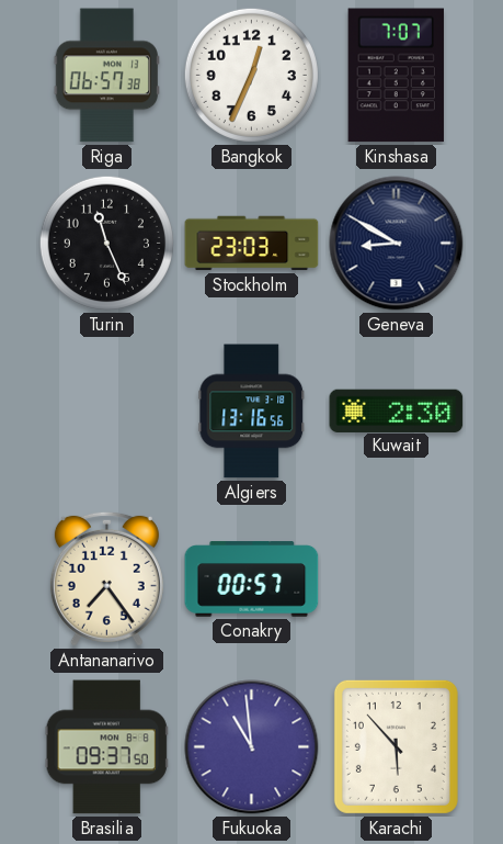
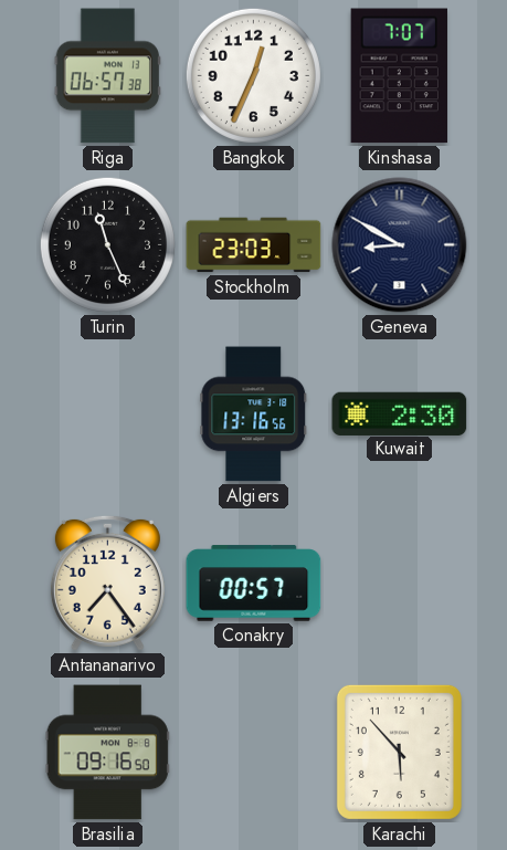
Brasilia: 09:37 -> 09:16 (107, 753)
Fukuoka: 10:59 -> none (252, 747)
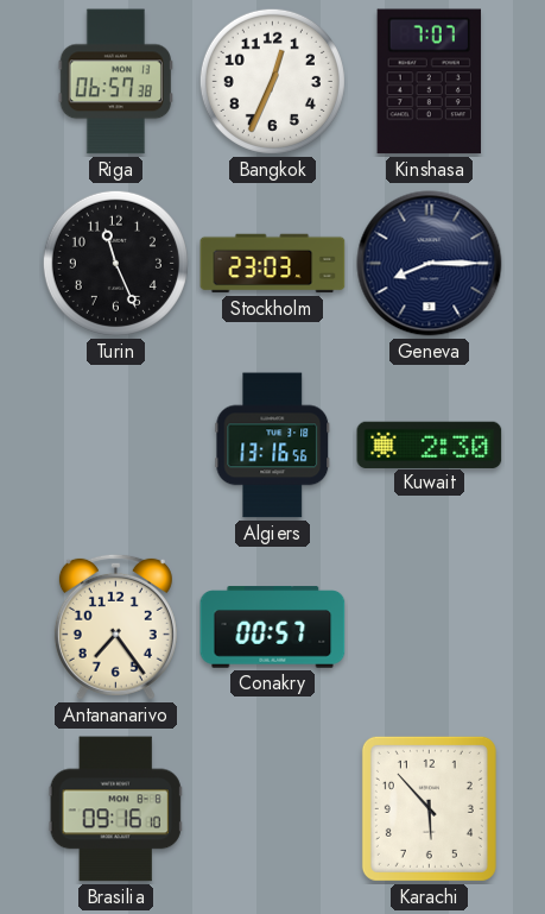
Geneva: 8:50 -> 8:15 (430, 264)
Brasilia: 09:16:50 -> 09:16:10 (115, 809)
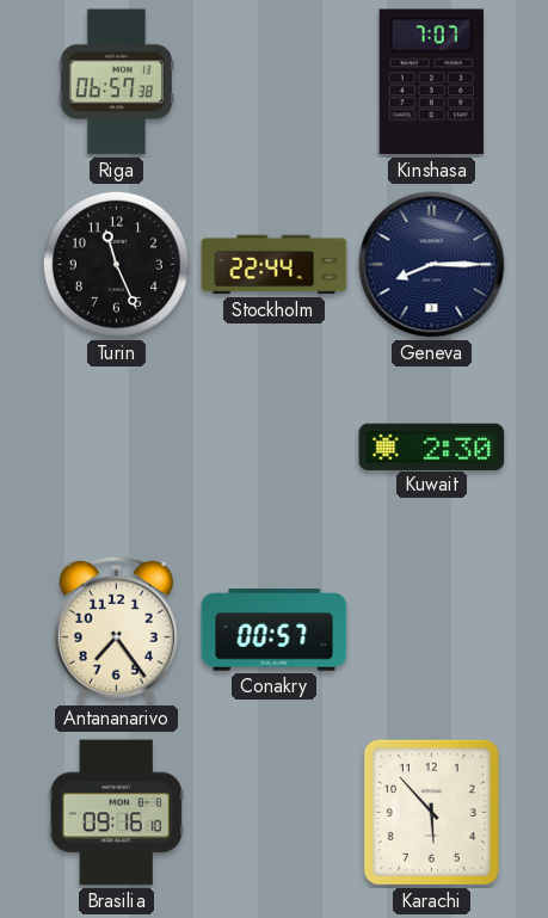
Bangkok: 12:34 -> none (272, 81)
Stockholm: 23:03 -> 22:44 (275, 265)
Algiers: 13:16 -> none (273, 446)
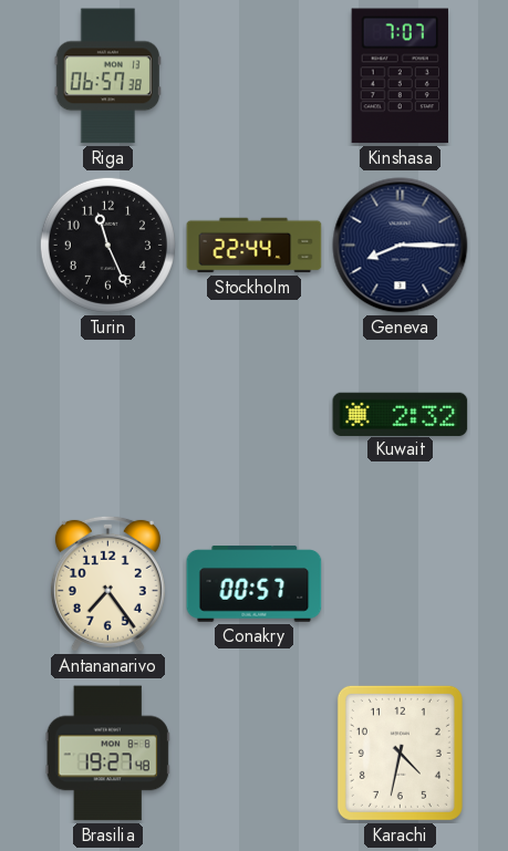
Kuwait: 2:30 -> 2:32 (401, 414)
Brasilia: 09:16 -> 19:27 (107, 754)
Karachi: 5:53 -> 4:32 (400, 753)
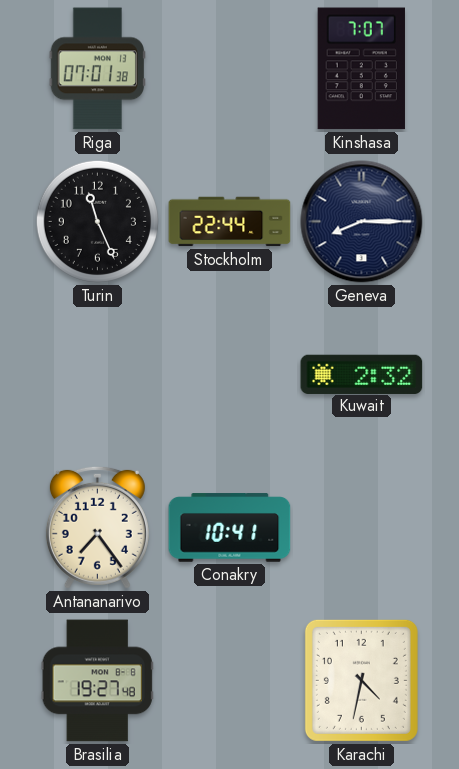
Riga: 06:57 -> 07:01 (97, 69)
Conakry: 00:57 -> 10:41 (230, 528)
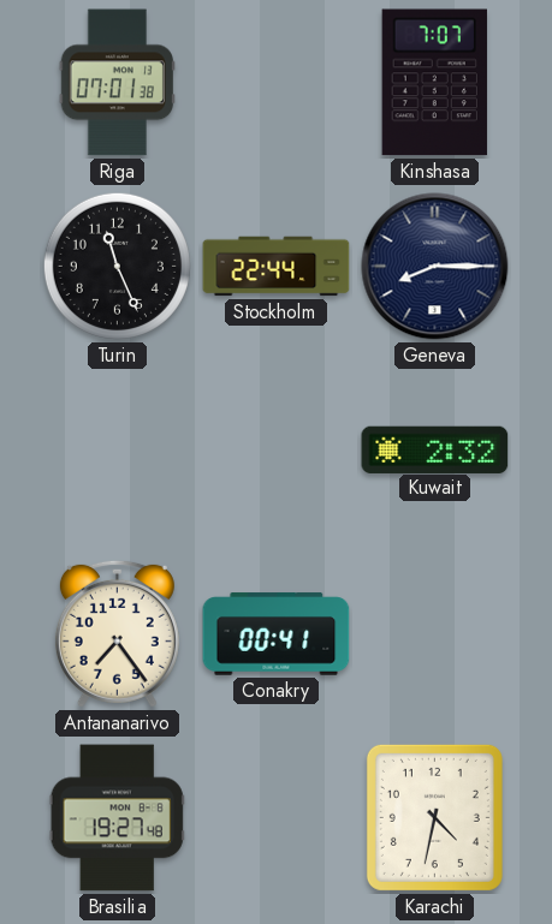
Conakry: 10:41 -> 00:41 (277, 634)
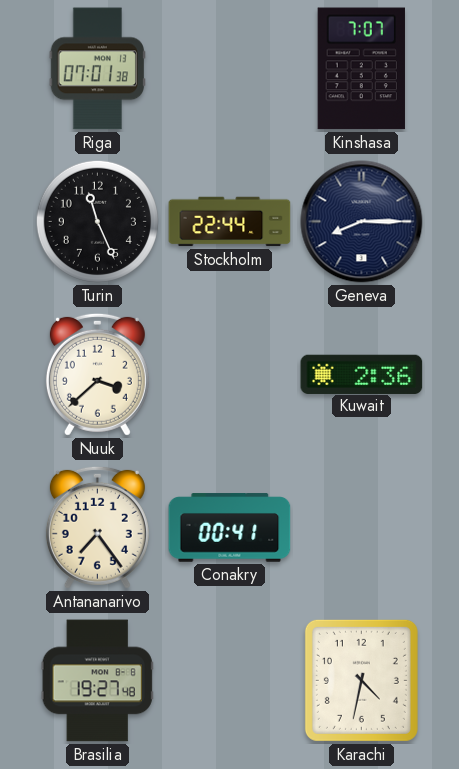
Nuuk: none -> 3:38 (97, 374)
Kuwait: 2:32 -> 2:36 (362, 374)
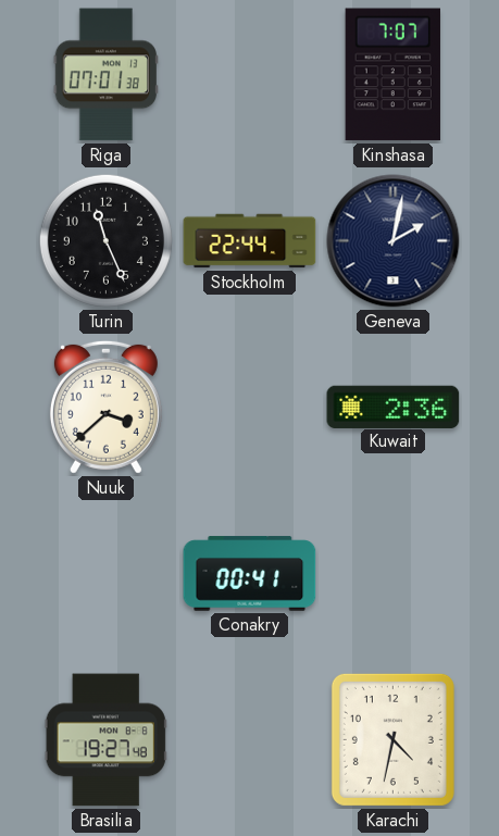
Geneva: 8:15 -> 2:02 (394, 241)
Antananarivo: 7:24 -> none (97, 527)
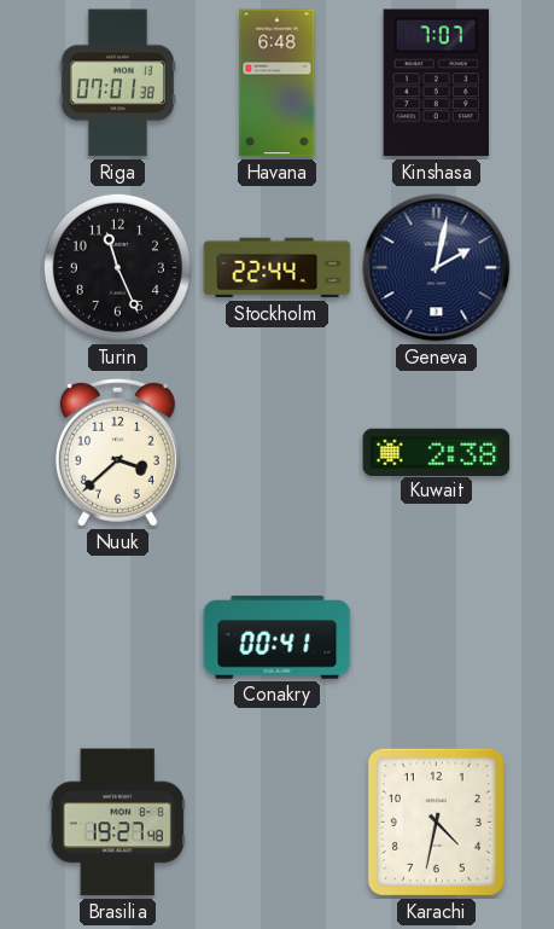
Havana: none -> 6:48 (278, 83)
Kuwait: 2:36 -> 2:38 (437, 452)
